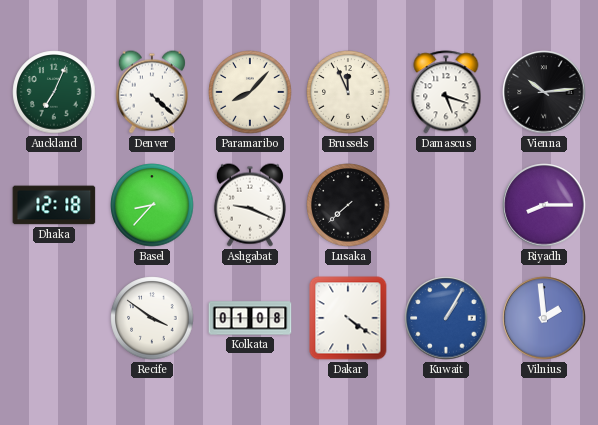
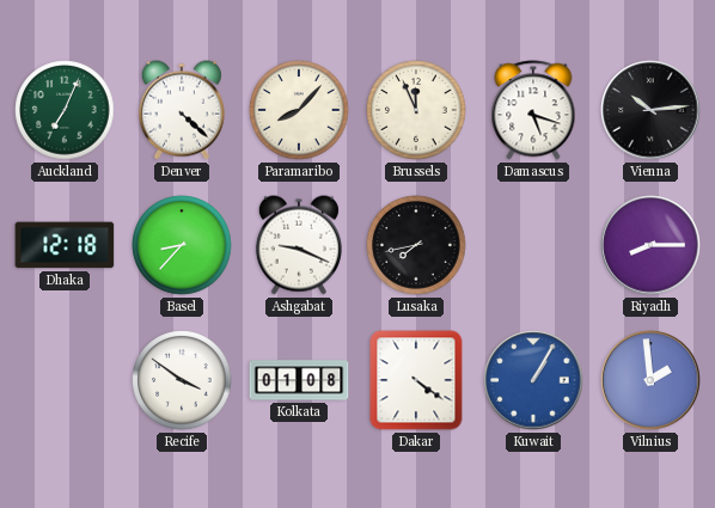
Lusaka: 7:38 -> 7:43 (416, 245)
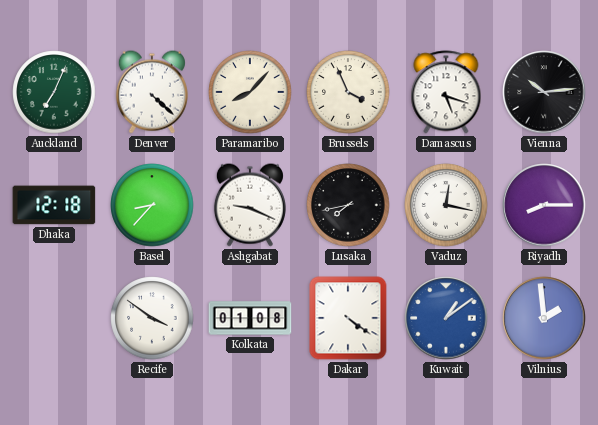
Brussels: 11:56 -> 3:56 (348, 92)
Vaduz: none -> 12:17 (446, 205)
Kuwait: 1:05 -> 1:09 (446, 318)
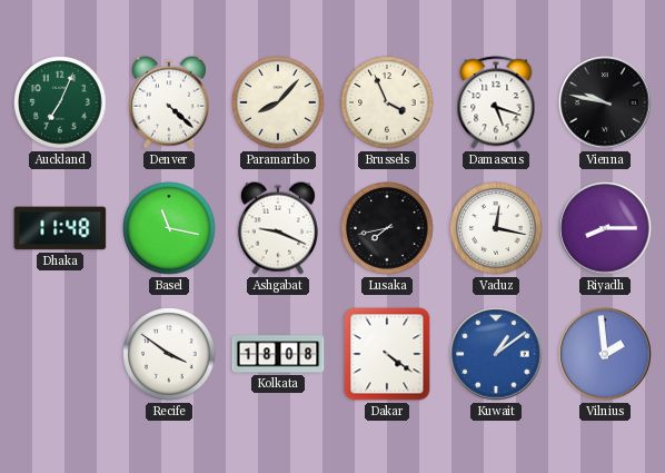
Vienna: 10:14 -> 9:47 (605, 102)
Dhaka: 12:18 -> 11:48 (60, 228)
Basel: 8:37 -> 11:17 (169, 228)
Kolkata: 01:08 -> 18:08 (278, 354)
